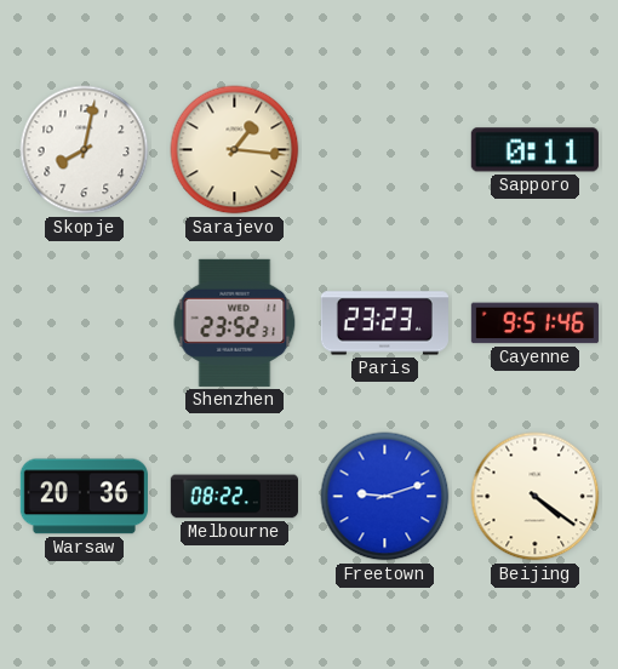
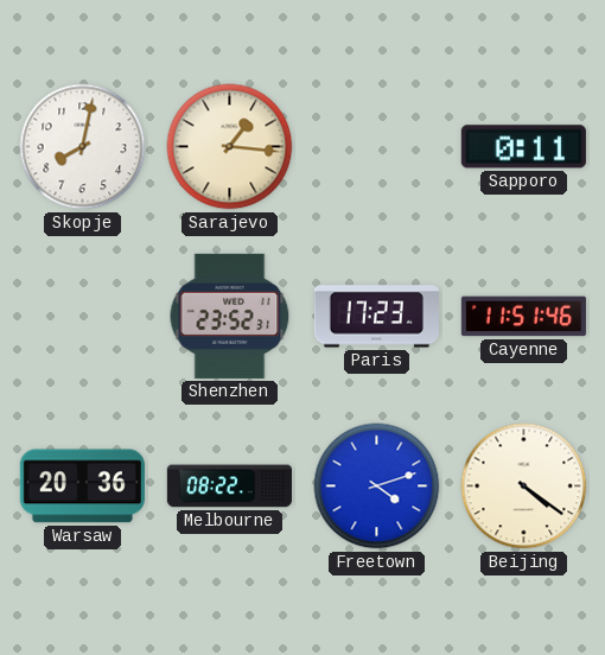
Paris: 23:23 -> 17:23 (376, 317)
Cayenne: 9:51 -> 11:51 (523, 317)
Freetown: 9:12 -> 4:12 (377, 487)
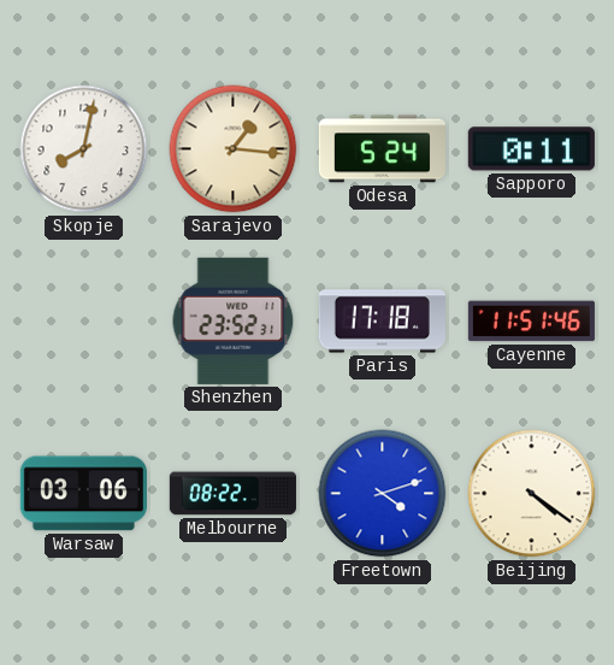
Odesa: none -> 5:24 (382, 149)
Paris: 17:23 -> 17:18 (382, 322)
Warsaw: 20:36 -> 03:06 (83, 494)
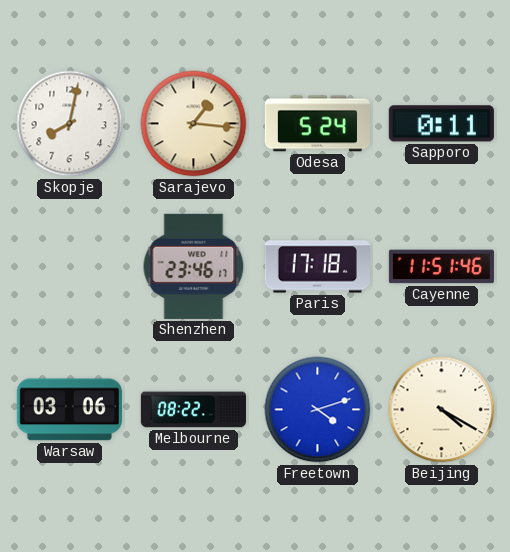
Shenzhen: 23:52 -> 23:46 (194, 266)
Beijing: 4:21 -> 4:20 (442, 410)
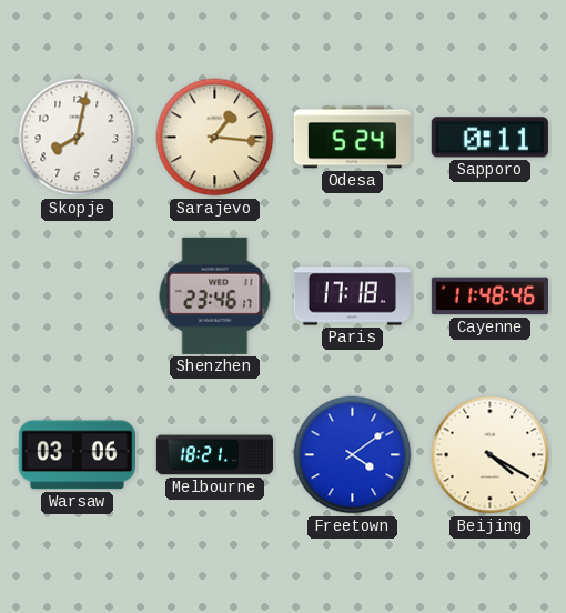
Cayenne: 11:51 -> 11:48 (489, 297)
Melbourne: 08:22 -> 18:21 (214, 455)
Freetown: 4:12 -> 4:09 (353, 455)
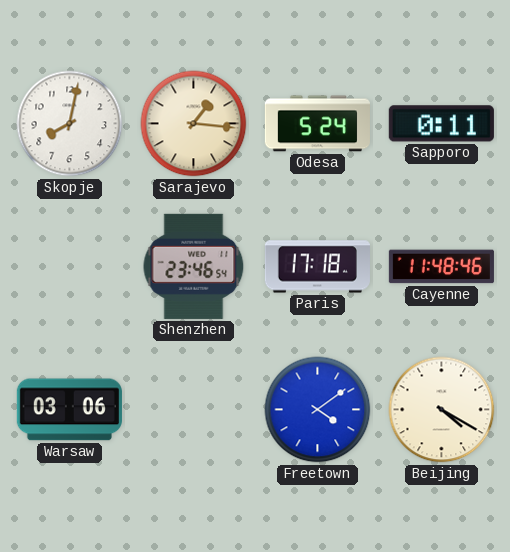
Shenzhen: 23:46:17 -> 23:46:54 (194, 266)
Melbourne: 18:21 -> none (214, 455)
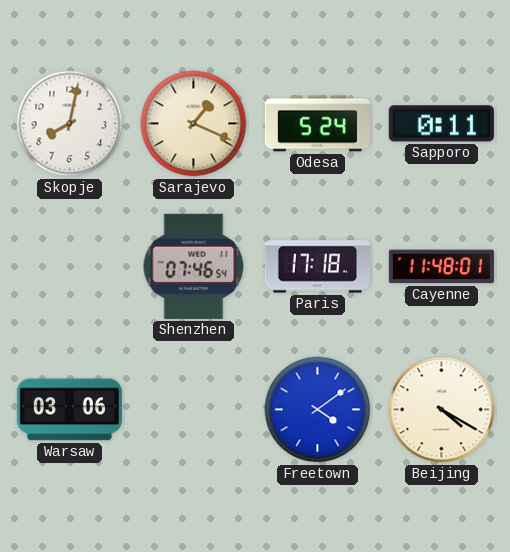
Sarajevo: 1:16 -> 1:19 (194, 124)
Shenzhen: 23:46 -> 07:46 (194, 266)
Cayenne: 11:48:46 -> 11:48:01 (441, 267)
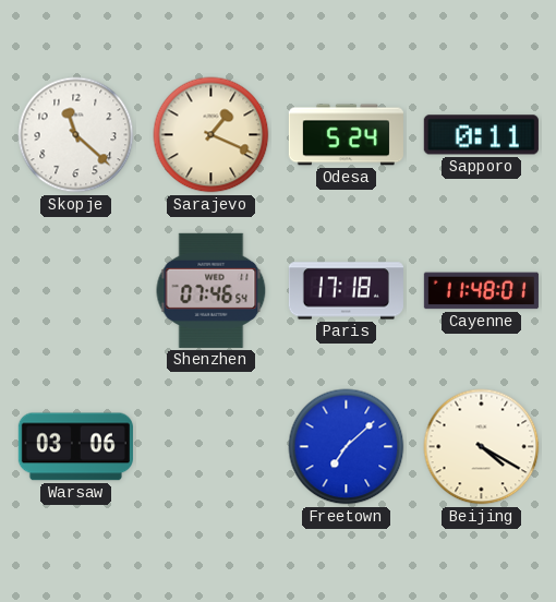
Skopje: 8:02 -> 11:22 (76, 135)
Freetown: 4:09 -> 7:08 (347, 447)
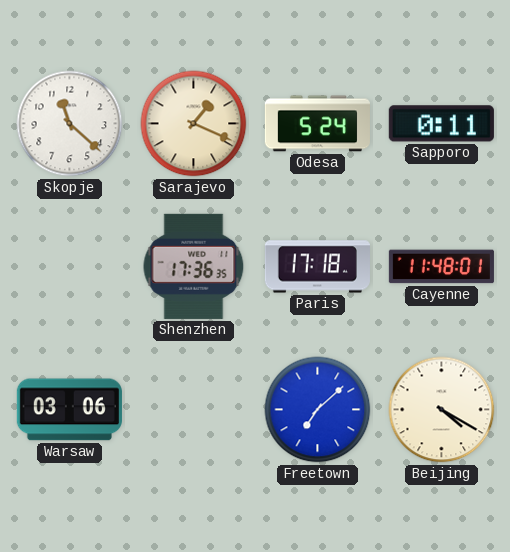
Shenzhen: 07:46 -> 17:36 (194, 266)
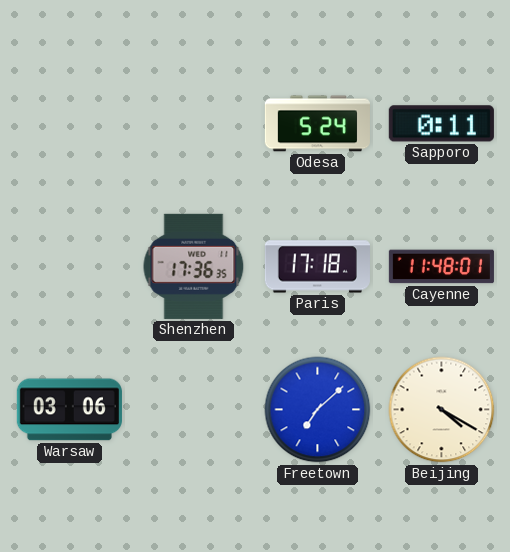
Skopje: 11:22 -> none (70, 124)
Sarajevo: 1:19 -> none (194, 124)
